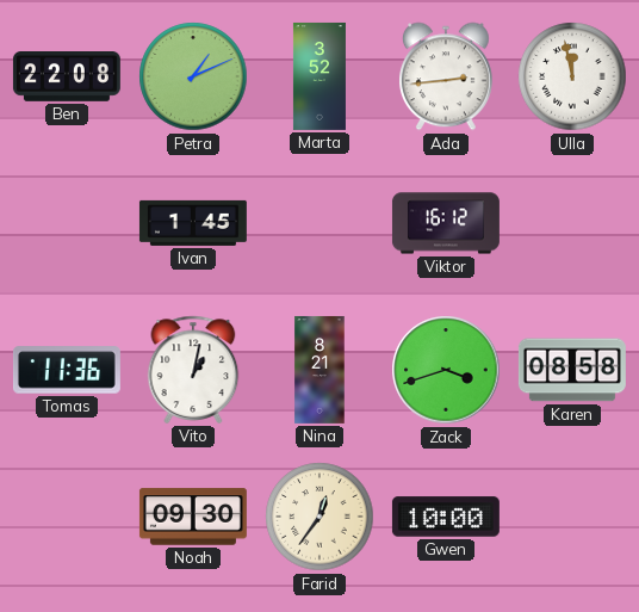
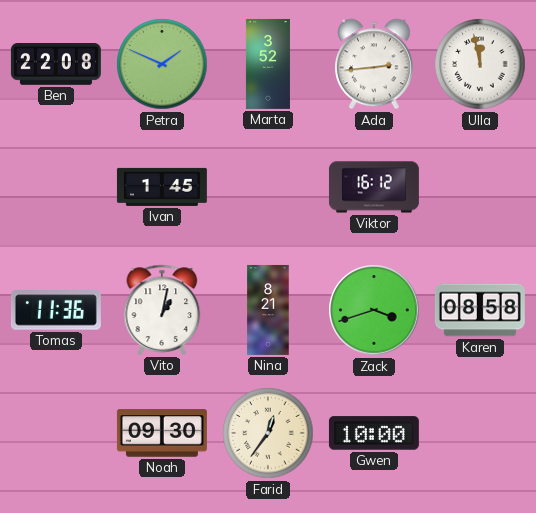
Petra: 1:11 -> 1:49 (162, 64)
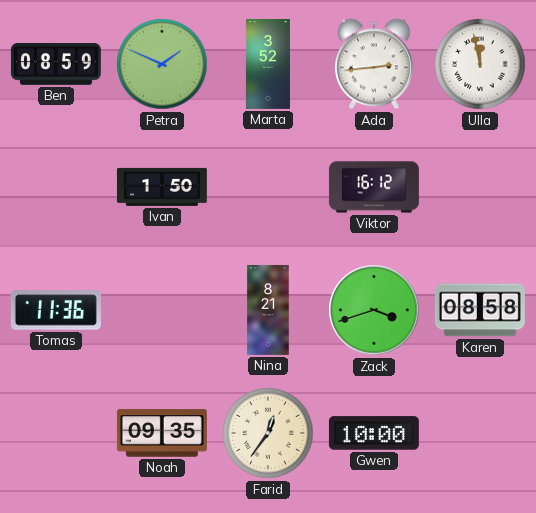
Ben: 22:08 -> 08:59 (56, 65)
Ivan: 1:45 -> 1:50 (162, 187)
Vito: 1:02 -> none (162, 310)
Noah: 09:30 -> 09:35 (162, 433)
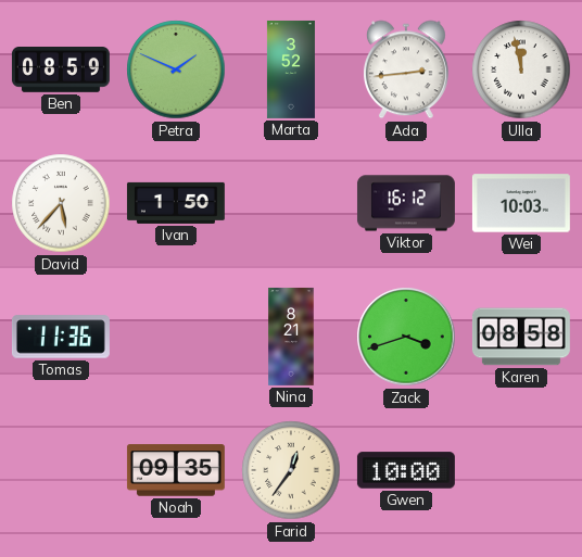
David: none -> 5:37 (61, 203)
Wei: none -> 10:03 (521, 203)
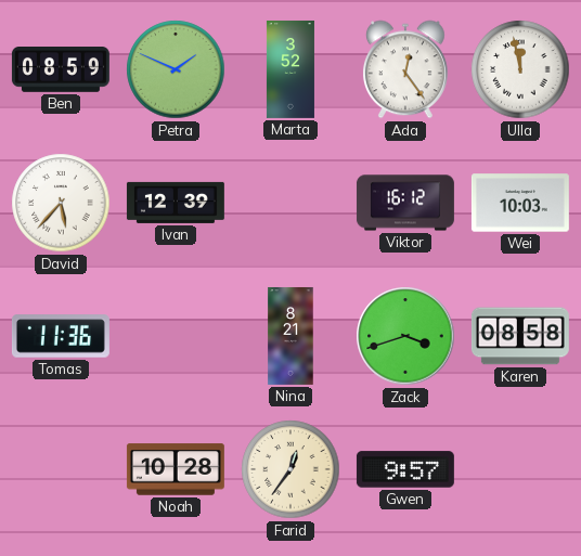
Ada: 2:44 -> 12:24 (405, 69)
Ivan: 1:50 -> 12:39 (176, 203)
Noah: 09:35 -> 10:28 (176, 469)
Gwen: 10:00 -> 9:57 (405, 469)
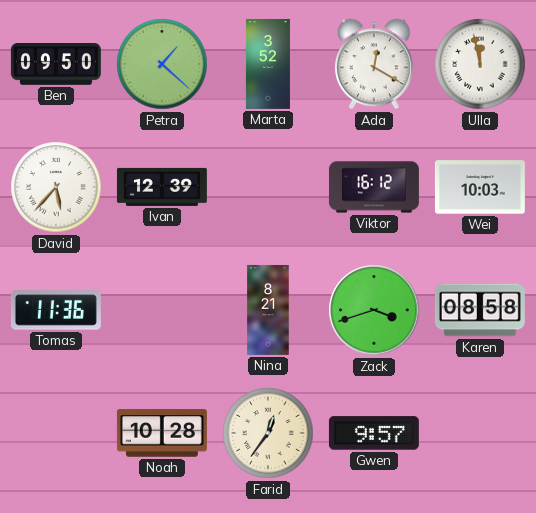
Ben: 08:59 -> 09:50 (56, 65)
Petra: 1:49 -> 1:22 (162, 64)
Ada: 12:24 -> 12:20 (374, 64)
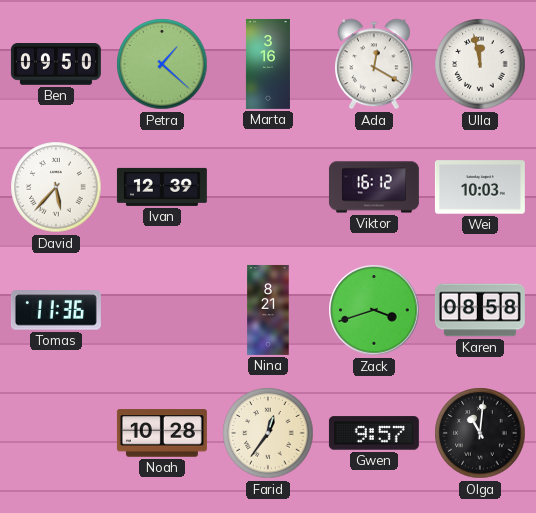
Marta: 3:52 -> 3:16 (268, 64)
Olga: none -> 11:01 (480, 433)
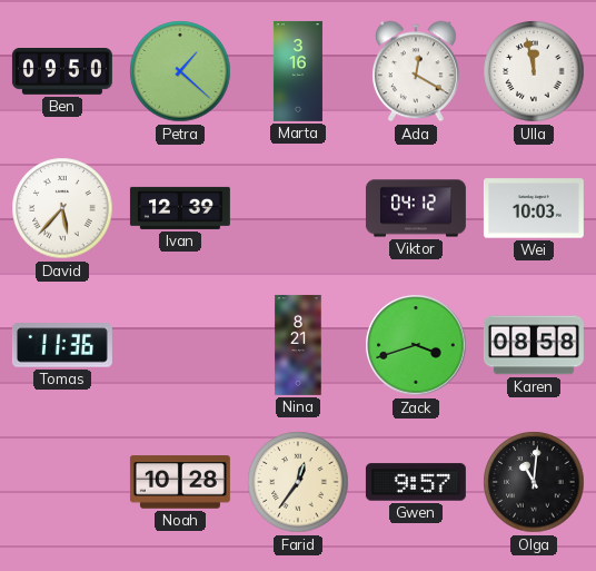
Viktor: 16:12 -> 04:12 (416, 208)
